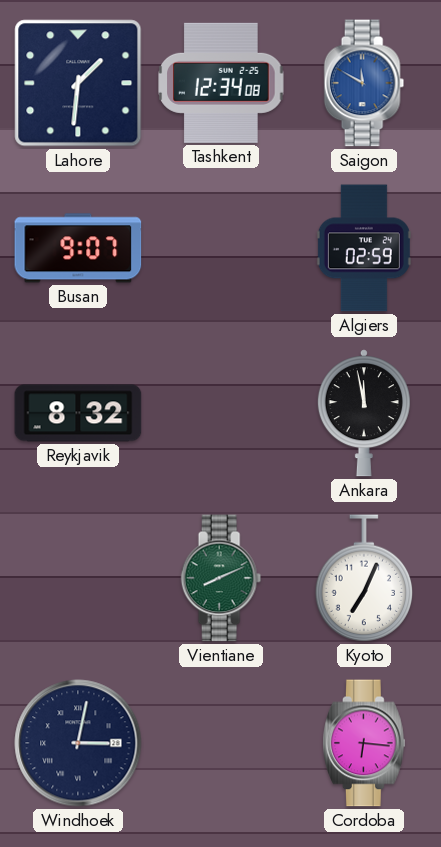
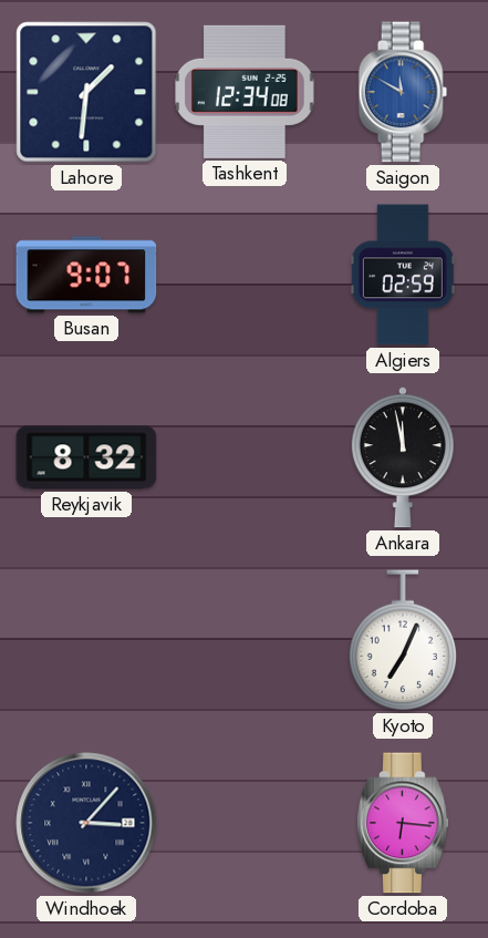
Vientiane: 8:11 -> none (221, 578)
Windhoek: 3:02 -> 3:07 (86, 823)
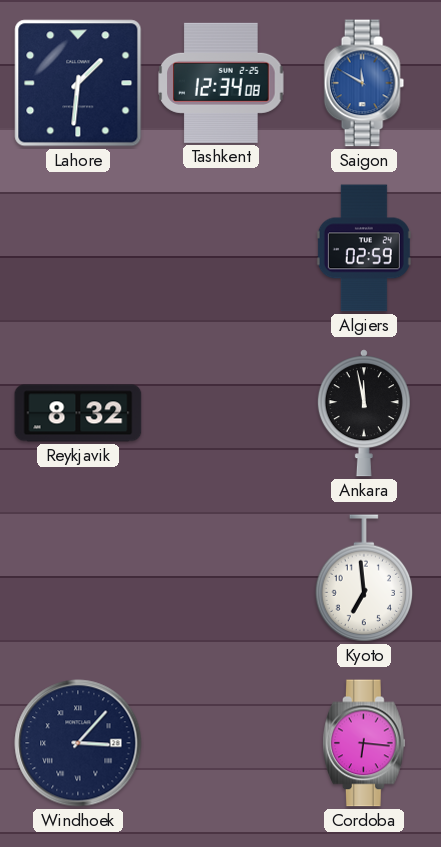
Busan: 9:07 -> none (86, 275)
Kyoto: 7:04 -> 6:59 (364, 579)
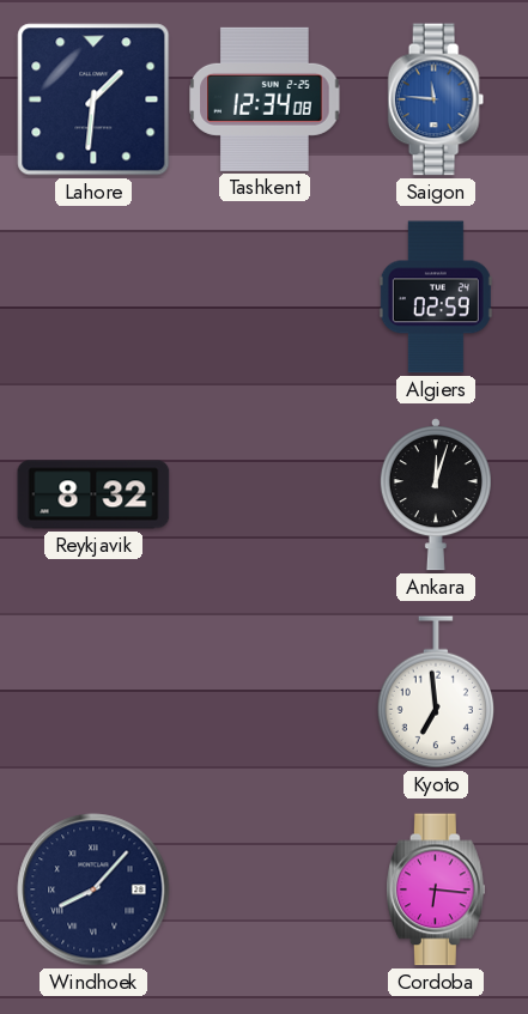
Saigon: 11:50 -> 11:46 (436, 99)
Ankara: 11:58 -> 12:03 (436, 494)
Windhoek: 3:07 -> 8:07 (93, 889)
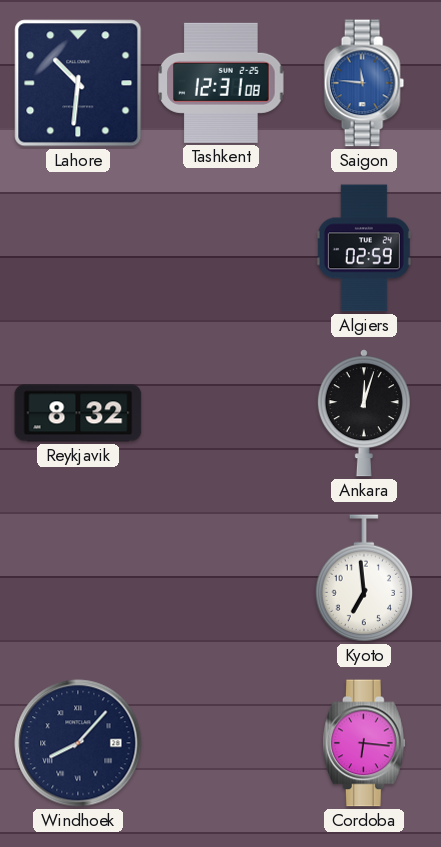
Lahore: 1:31 -> 10:31 (78, 83)
Tashkent: 12:34 -> 12:31 (221, 83)
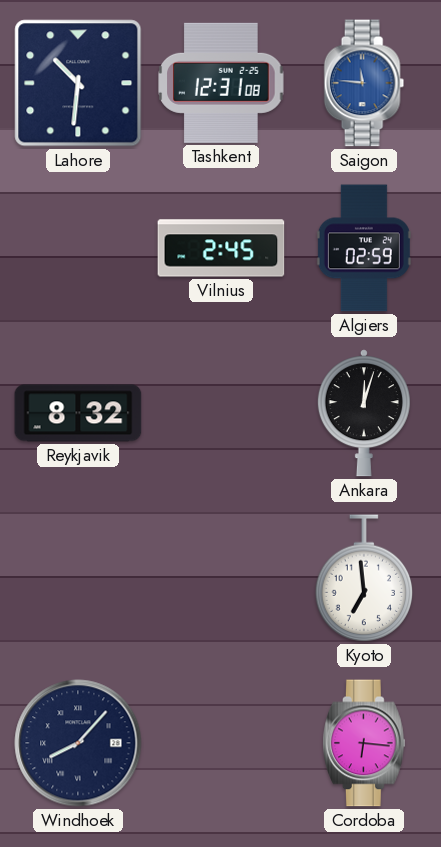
Vilnius: none -> 2:45 (221, 248)
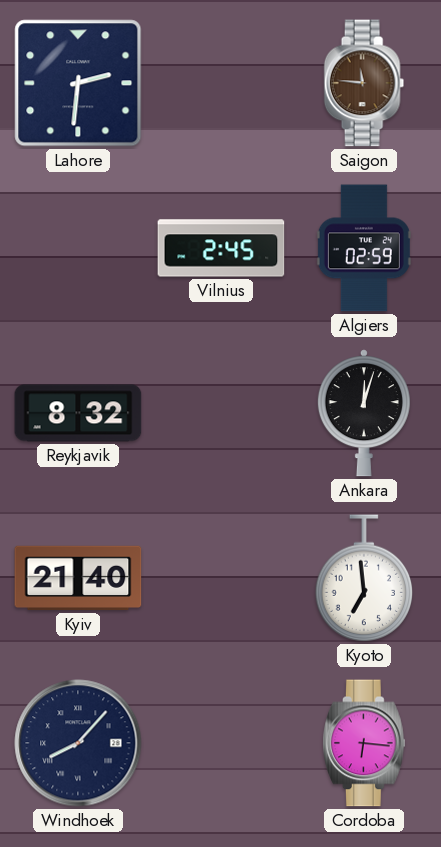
Lahore: 10:31 -> 2:31 (78, 83)
Tashkent: 12:31 -> none (221, 83)
Saigon dial: blue -> brown (364, 83)
Kyiv: none -> 21:40 (78, 578)
